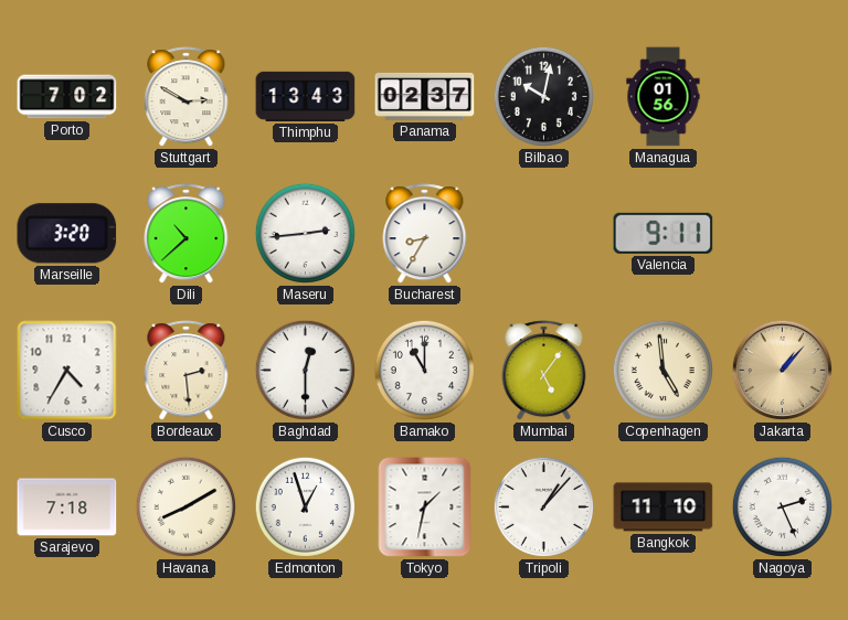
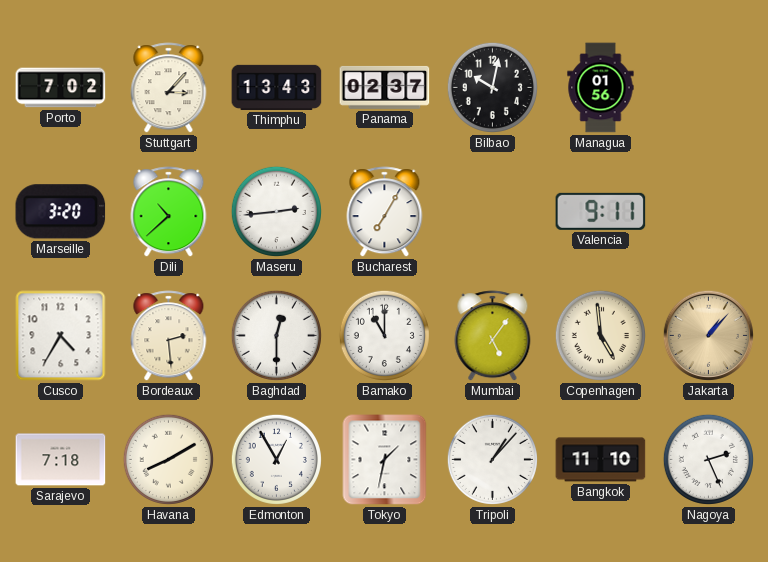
Stuttgart: 2:50 -> 3:07 (169, 88)
Bucharest: 8:35 -> 7:05 (385, 212)
Edmonton: 12:57 -> 12:55 (276, 459)
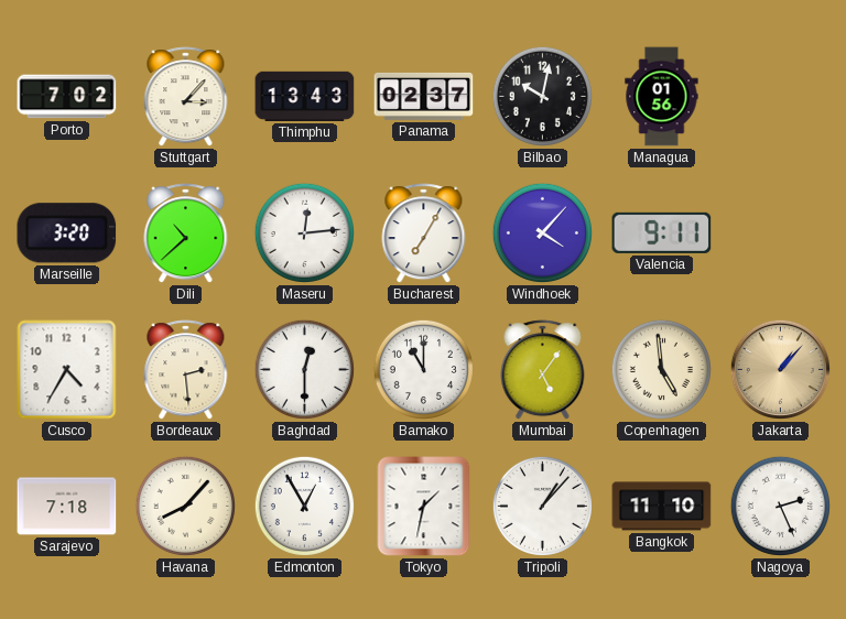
Maseru: 2:44 -> 12:14 (304, 232)
Windhoek: none -> 4:07 (542, 232)
Havana: 8:10 -> 8:07 (185, 506)
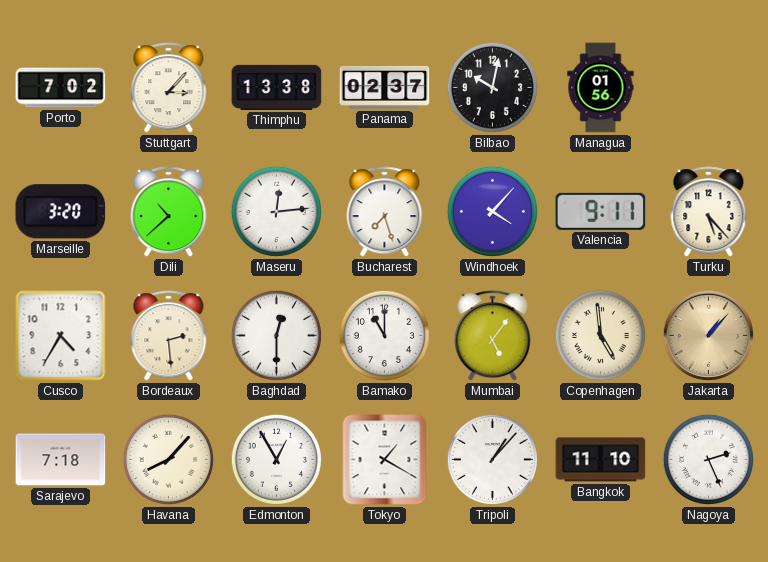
Thimphu: 13:43 -> 13:38 (277, 87)
Bucharest: 7:05 -> 7:27 (385, 212)
Turku: none -> 5:23 (709, 212)
Tokyo: 1:32 -> 1:20 (385, 460)
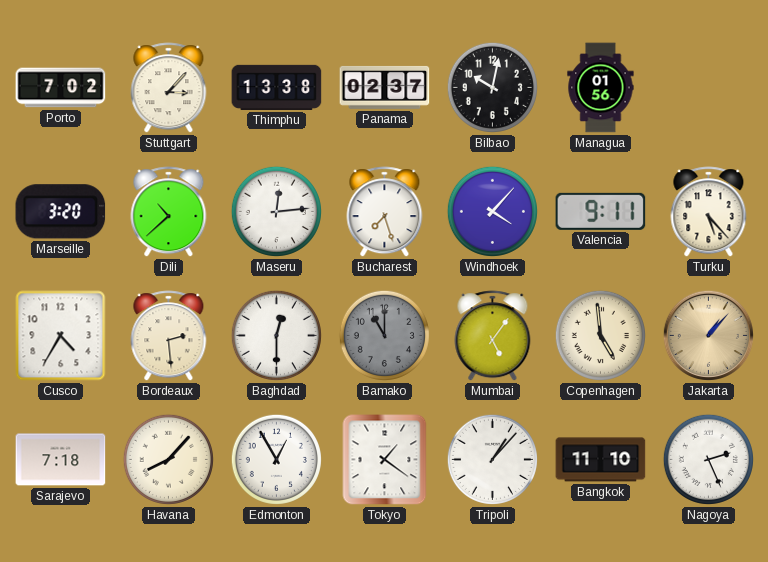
Bamako dial: white -> grey (384, 335)
Tokyo: 1:20 -> 1:21 (385, 460)
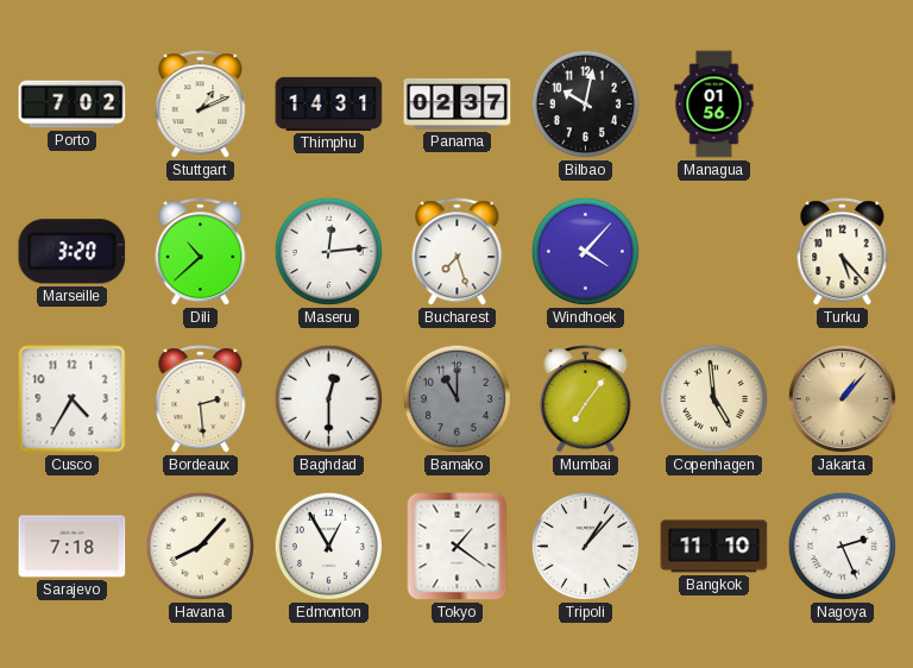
Stuttgart: 3:07 -> 1:11 (201, 105)
Thimphu: 13:38 -> 14:31 (329, 103)
Valencia: 9:11 -> none (601, 211)
Mumbai: 5:06 -> 7:06 (586, 399)
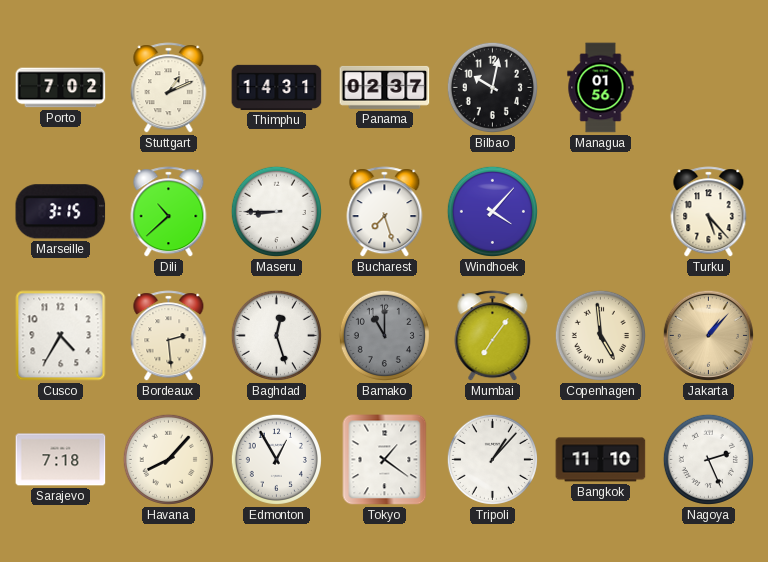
Marseille: 3:20 -> 3:15 (61, 212)
Maseru: 12:14 -> 8:45 (276, 211)
Baghdad: 12:30 -> 12:27 (276, 335)
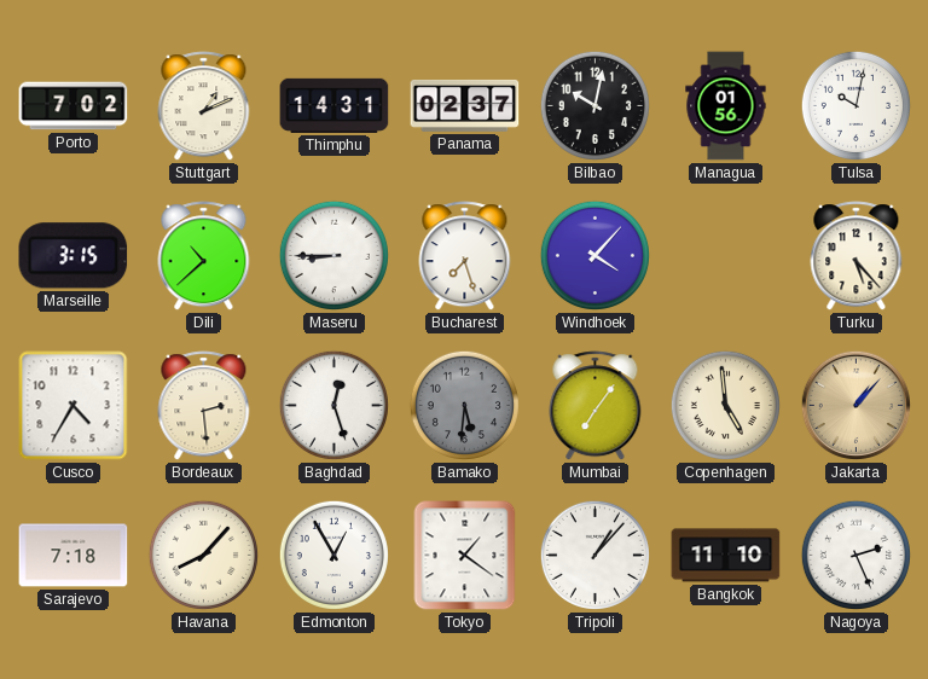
Tulsa: none -> 10:02 (855, 105)
Bamako: 11:00 -> 5:31 (464, 405)
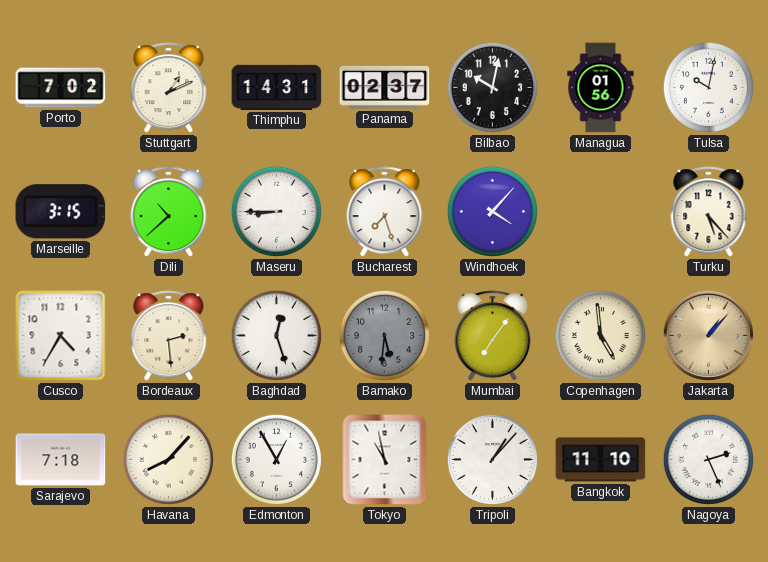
Tokyo: 1:21 -> 10:58 (385, 460)
